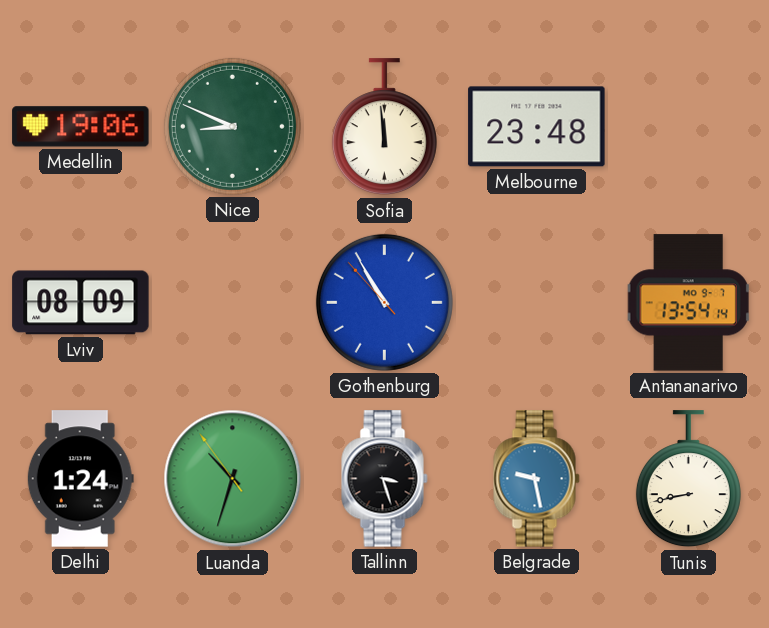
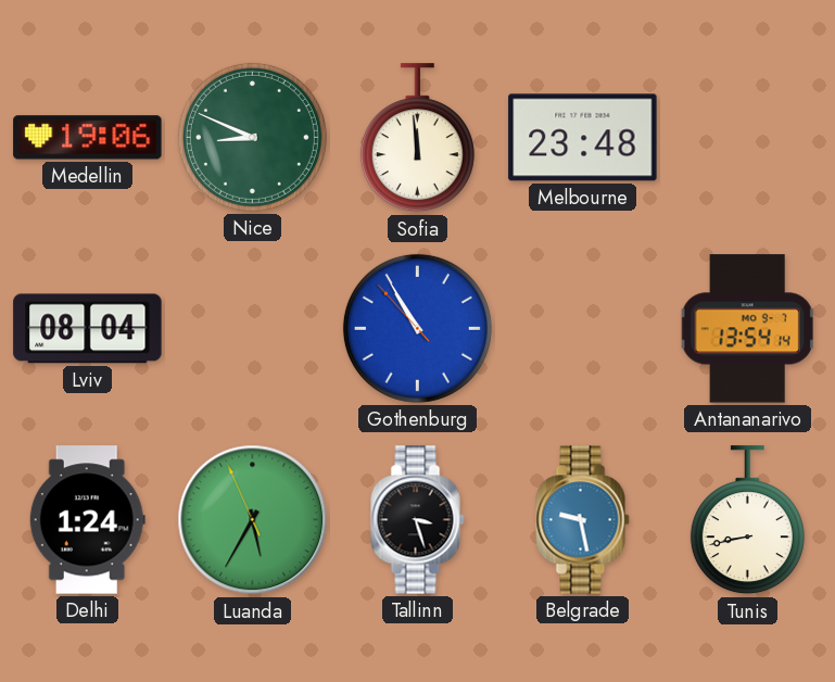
Lviv: 08:09 -> 08:04 (88, 329)
Luanda: 10:32 -> 5:34 (253, 520)
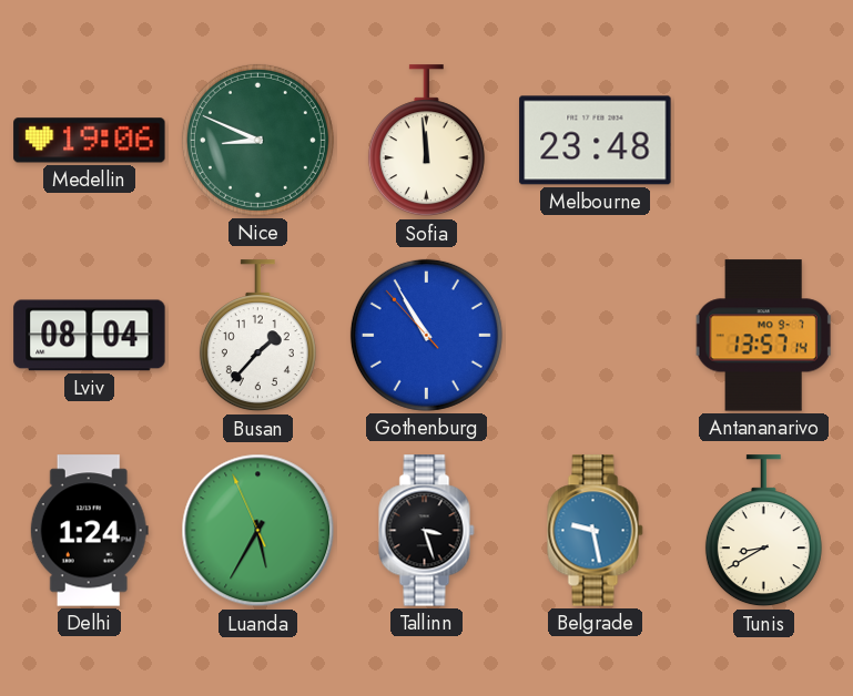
Busan: none -> 1:37 (257, 336)
Antananarivo: 13:54 -> 13:57 (763, 336)
Tunis: 8:43 -> 8:40 (763, 531)
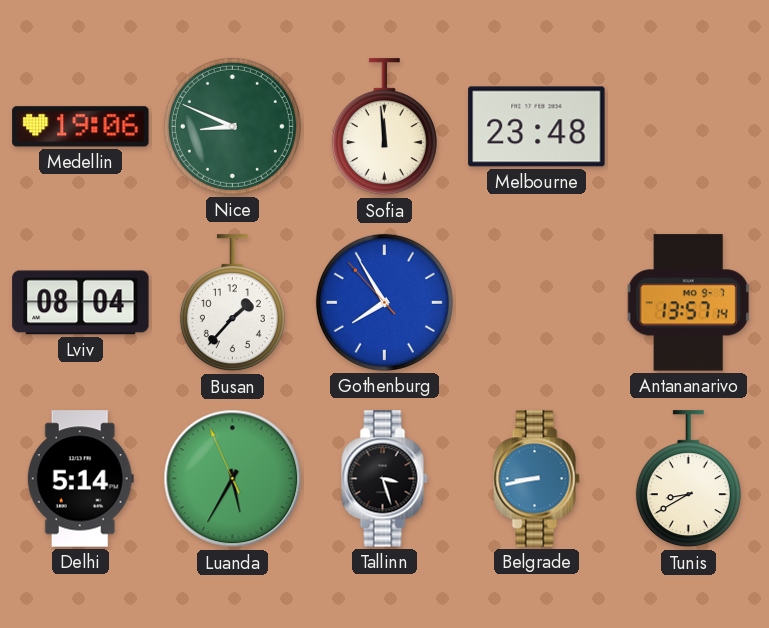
Gothenburg: 10:54 -> 7:54 (384, 302)
Delhi: 1:24 -> 5:14 (80, 479)
Belgrade: 9:28 -> 8:43 (537, 479)
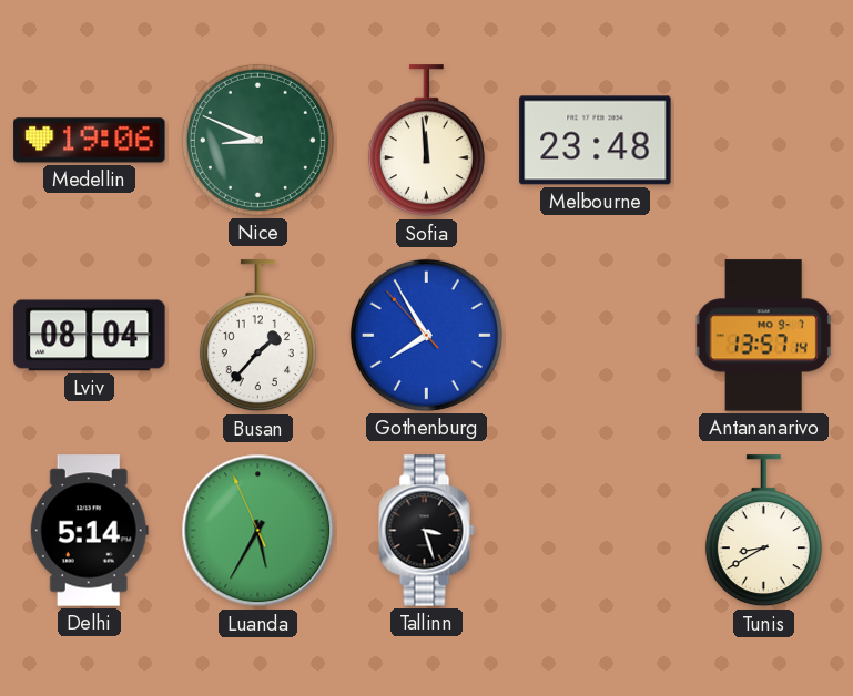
Belgrade: 8:43 -> none (537, 479)
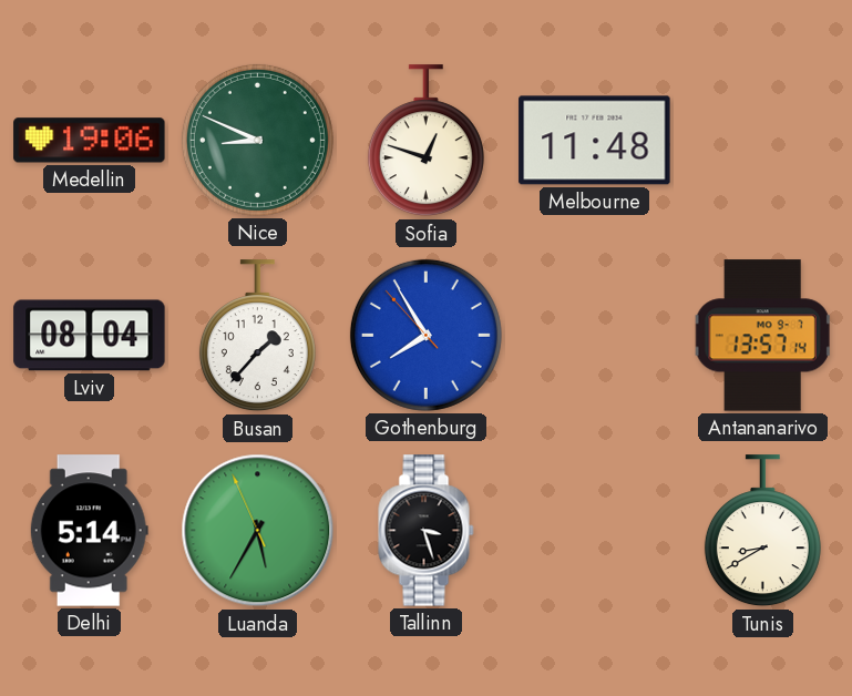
Sofia: 11:59 -> 12:48 (425, 141)
Melbourne: 23:48 -> 11:48 (595, 141)
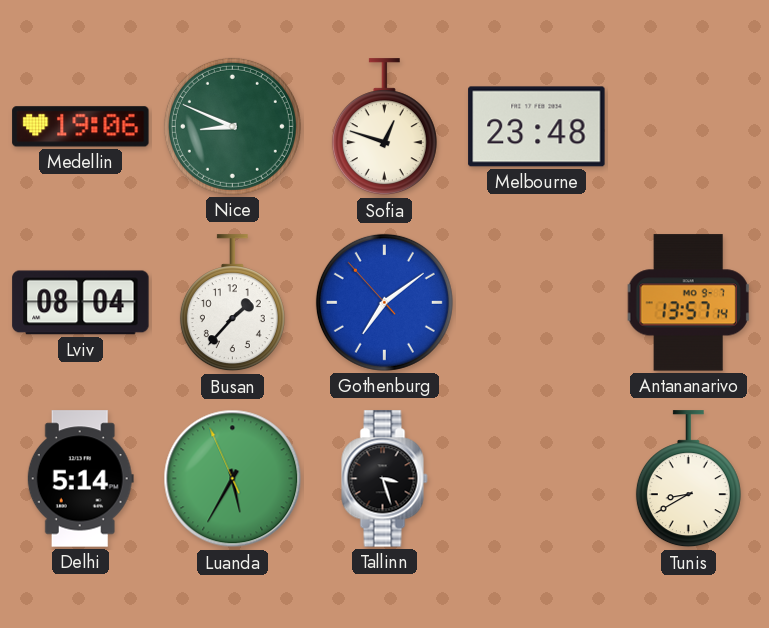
Melbourne: 11:48 -> 23:48 (537, 127)
Gothenburg: 7:54 -> 7:08 (384, 302)
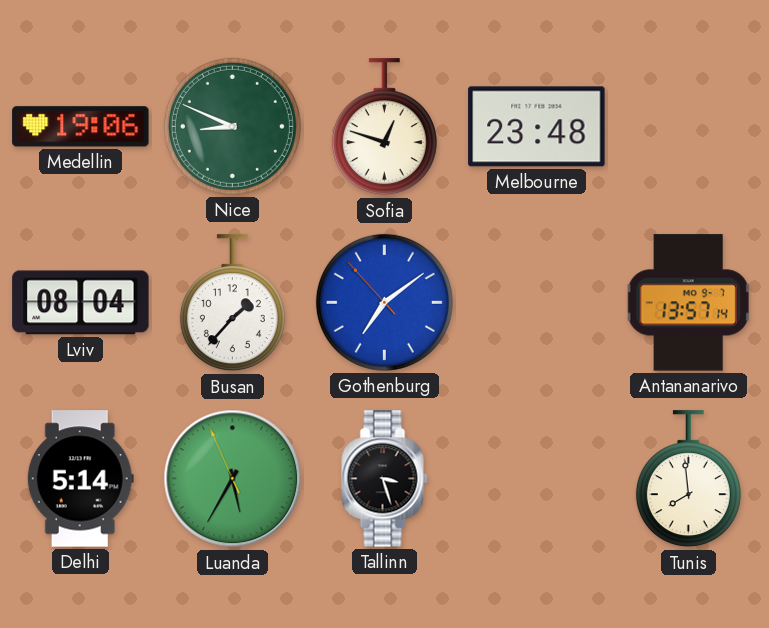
Tunis: 8:40 -> 7:59 (688, 479)
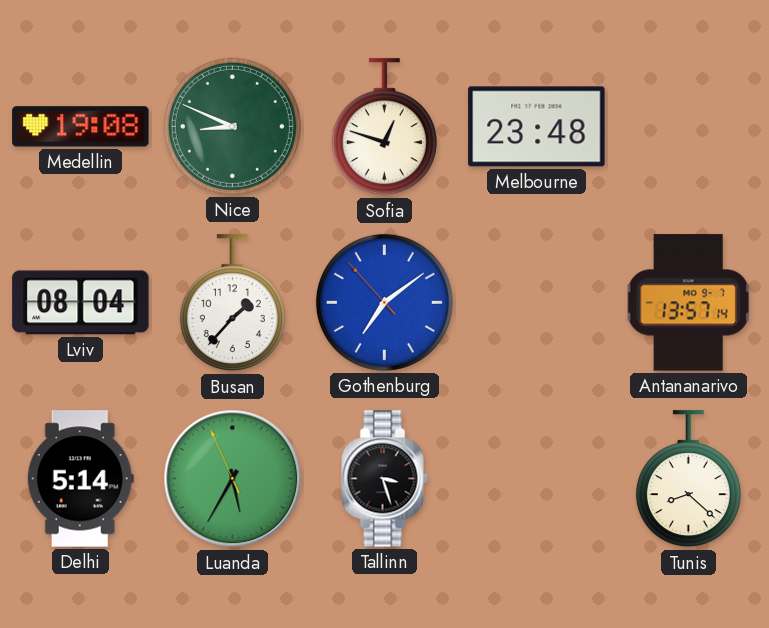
Medellin: 19:06 -> 19:08 (81, 127)
Tunis: 7:59 -> 8:22 (688, 479)
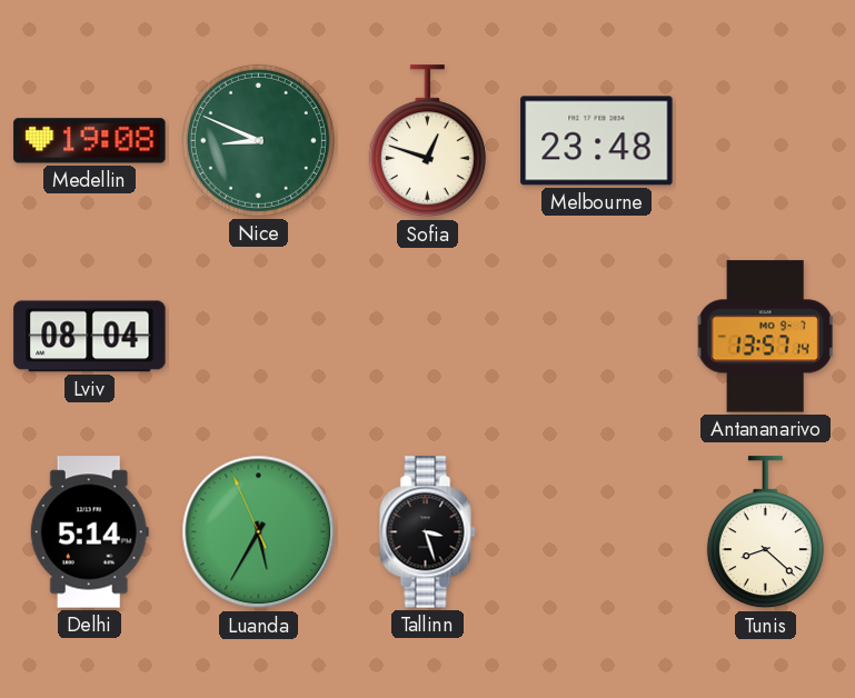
Busan: 1:37 -> none (232, 303)
Gothenburg: 7:08 -> none (384, 302)
